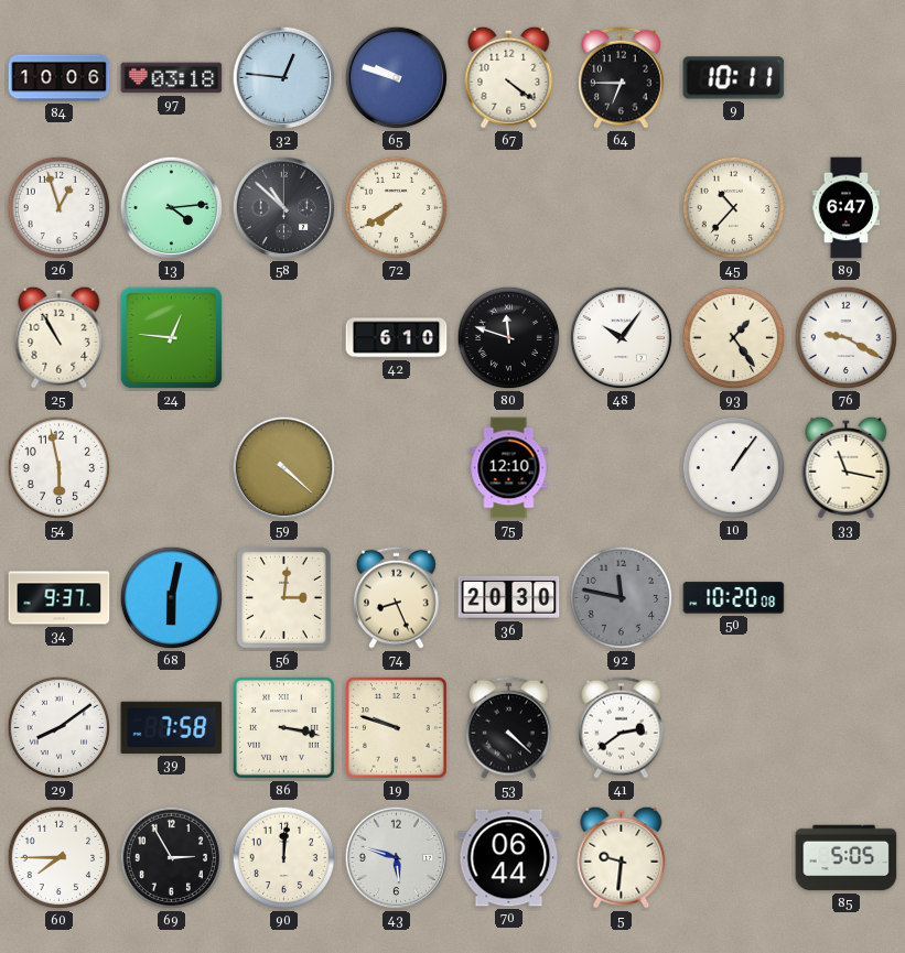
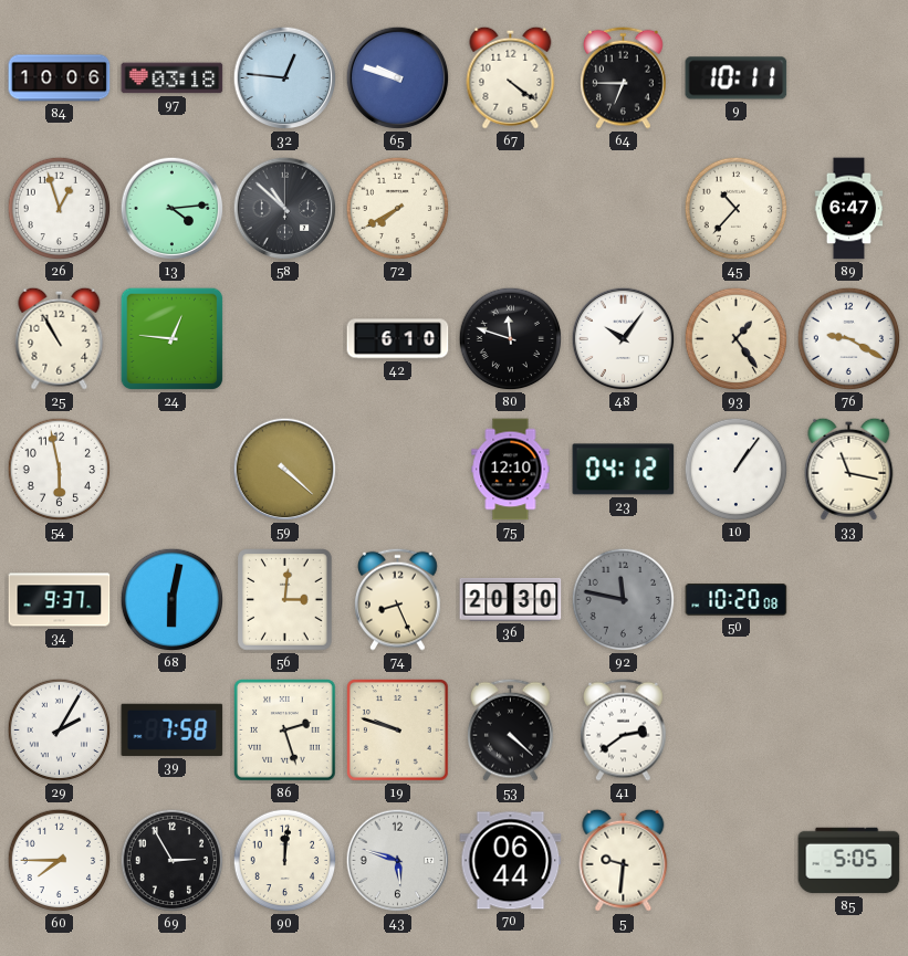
23: none -> 04:12 (624, 470)
29: 8:09 -> 2:05 (60, 731)
86: 3:17 -> 2:27 (285, 731)
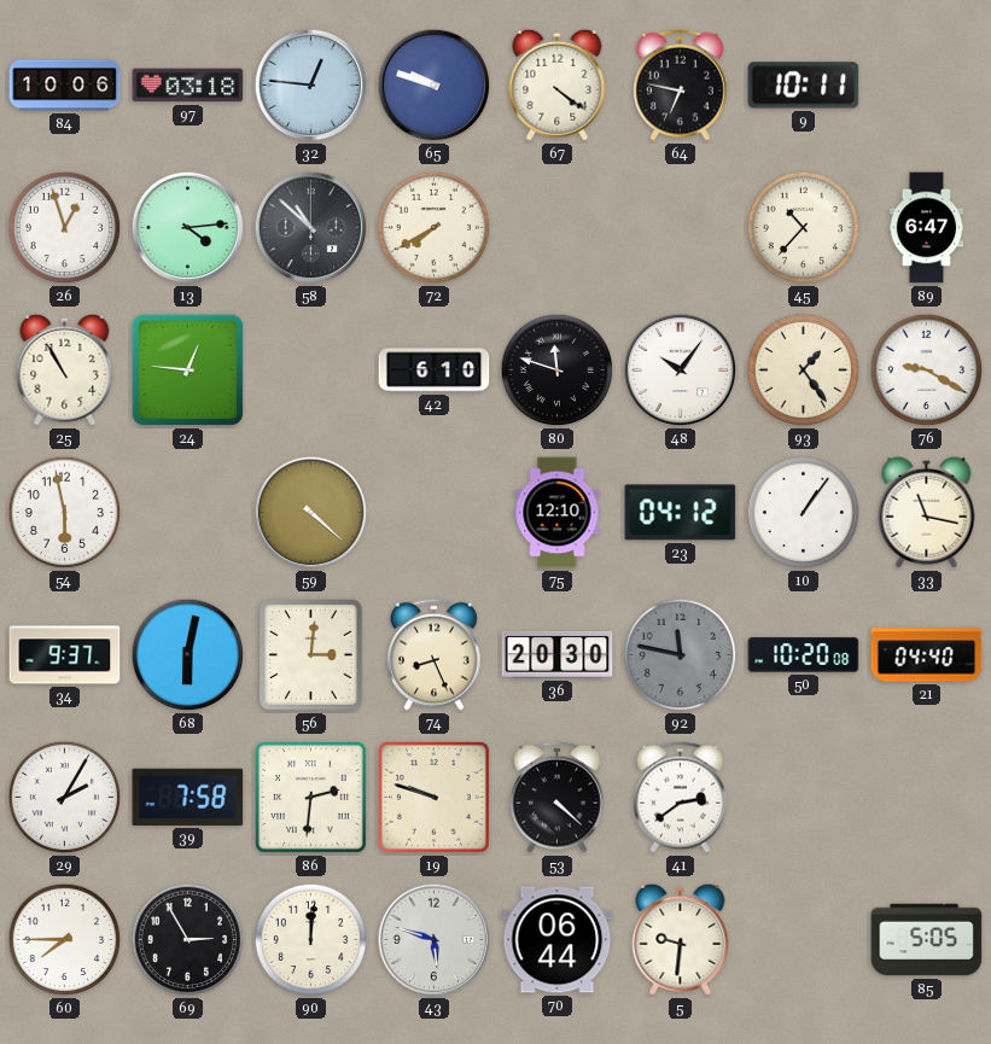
64: 6:45 -> 6:47 (681, 84)
21: none -> 04:40 (927, 655)
86: 2:27 -> 2:31 (311, 798)
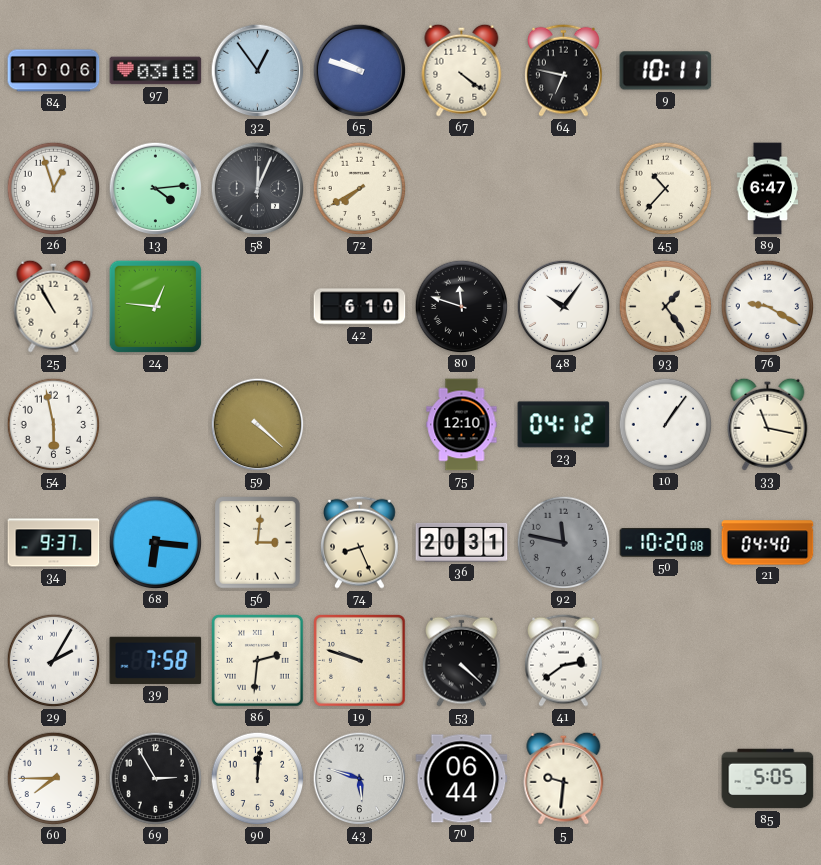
32: 12:46 -> 12:54 (258, 71)
58: 10:52 -> 12:04 (258, 189)
68: 6:02 -> 6:16 (156, 543)
36: 20:30 -> 20:31 (462, 542)
